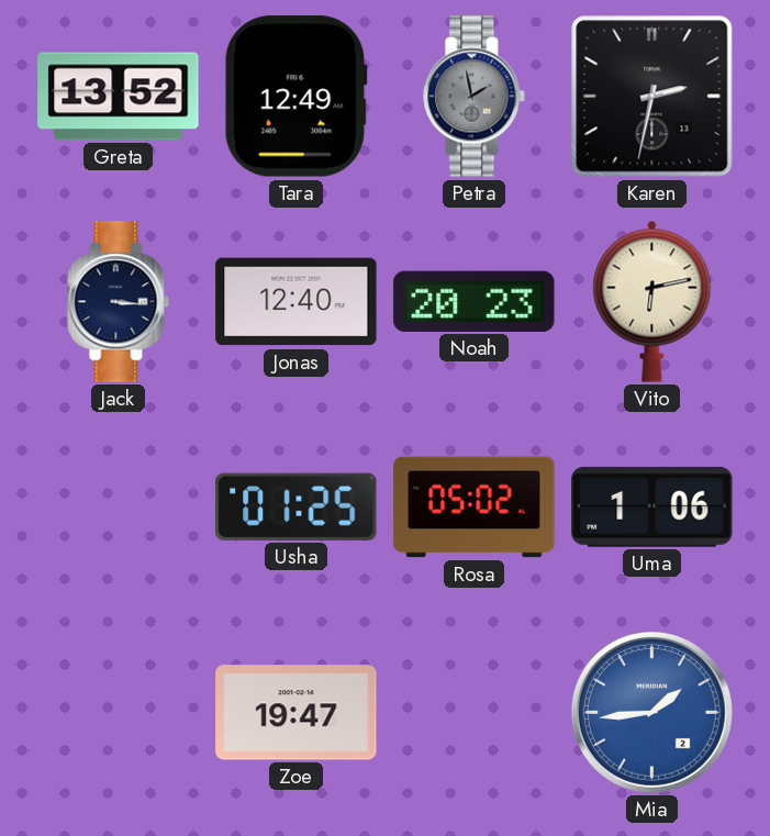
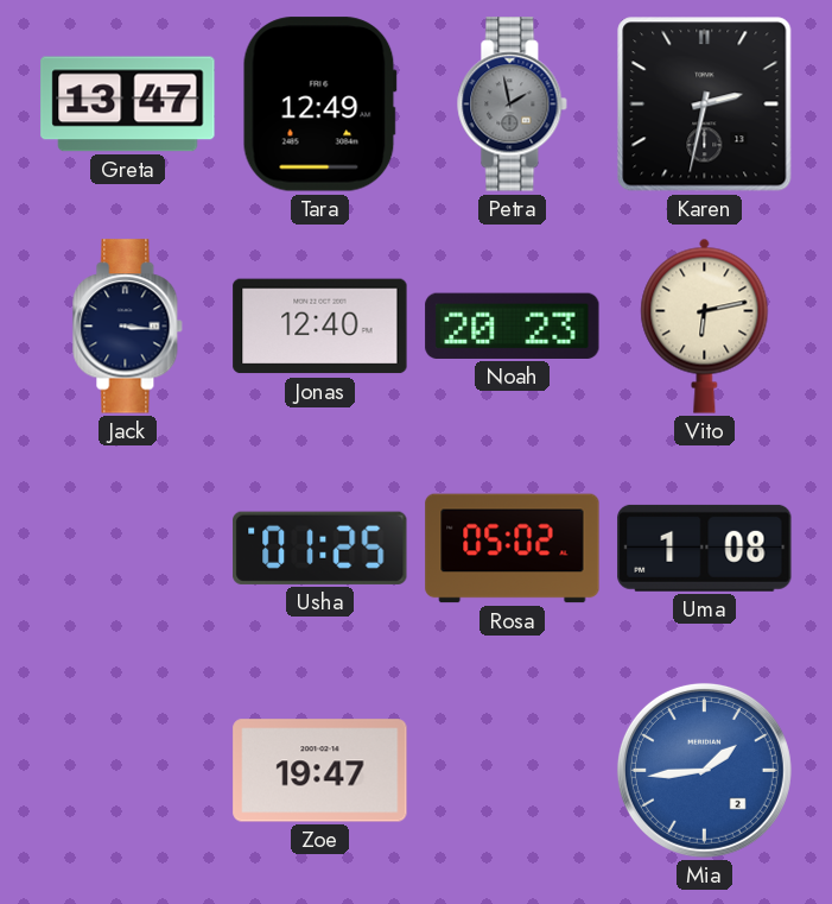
Greta: 13:52 -> 13:47 (128, 105)
Uma: 1:06 -> 1:08 (705, 548)
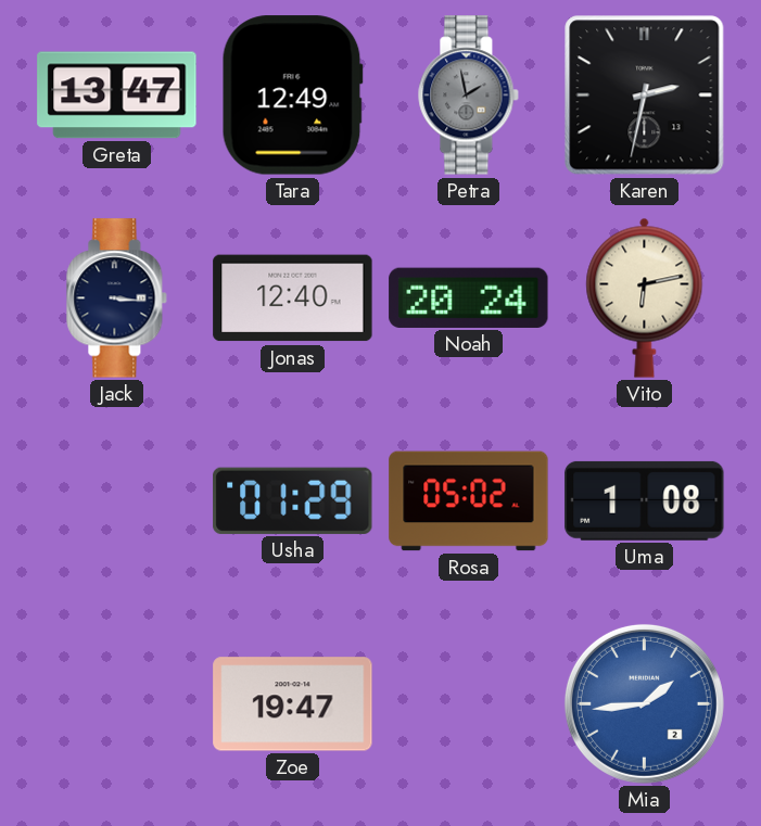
Noah: 20:23 -> 20:24 (469, 297)
Usha: 01:25 -> 01:29 (293, 500)
